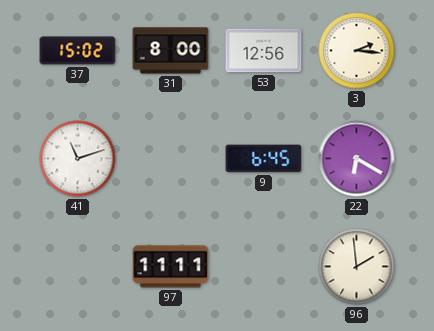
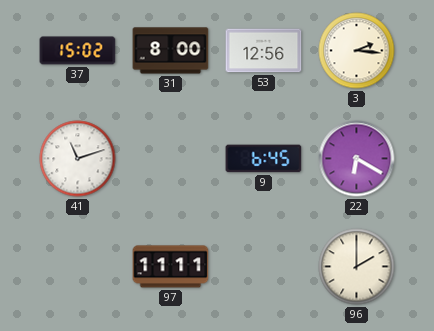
96: 1:59 -> 2:00 (357, 267)
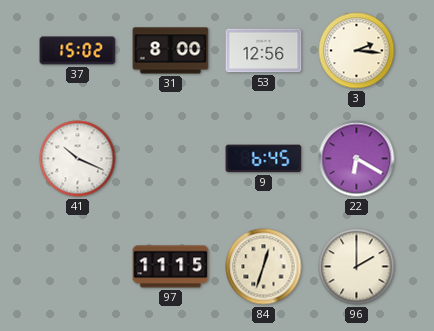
41: 11:12 -> 10:19 (78, 159)
97: 11:11 -> 11:15 (171, 267)
84: none -> 12:33 (264, 267)
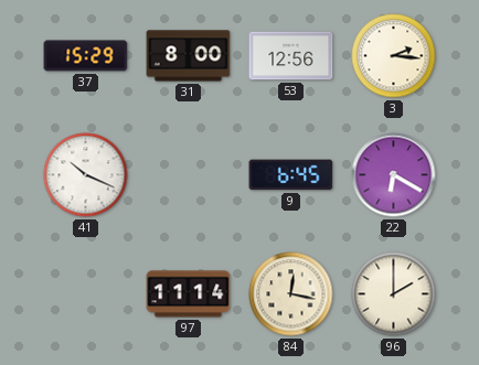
37: 15:02 -> 15:29 (86, 56)
97: 11:15 -> 11:14 (189, 294)
84: 12:33 -> 12:17 (291, 294)
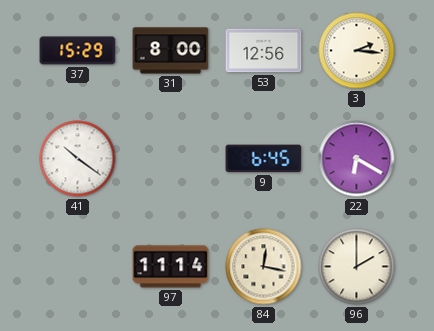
41: 10:19 -> 10:21 (78, 159)
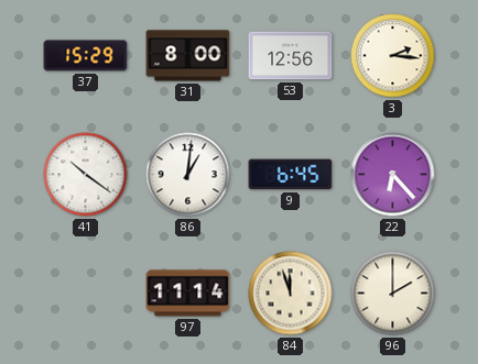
86: none -> 1:01 (188, 175)
22: 6:20 -> 6:23 (393, 175)
84: 12:17 -> 11:57 (291, 294)
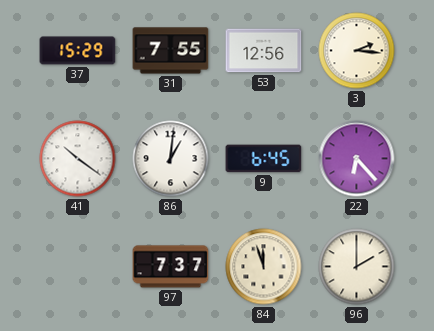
31: 8:00 -> 7:55 (171, 51)
97: 11:14 -> 7:37 (171, 267)
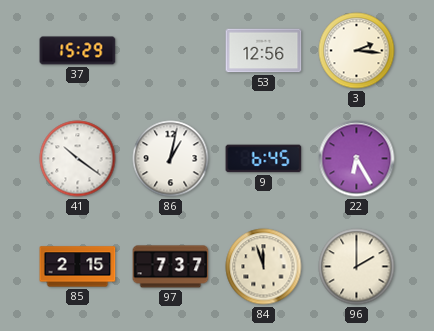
31: 7:55 -> none (171, 51)
86: 1:01 -> 1:02 (171, 159)
22: 6:23 -> 6:25 (357, 159)
85: none -> 2:15 (78, 267)
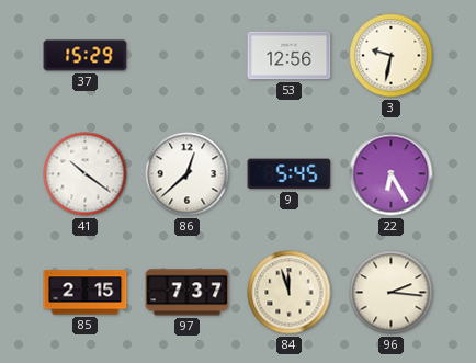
3: 2:16 -> 9:32 (392, 56)
86: 1:02 -> 12:38 (188, 174)
9: 6:45 -> 5:45 (290, 174)
96: 2:00 -> 2:16 (392, 293)
